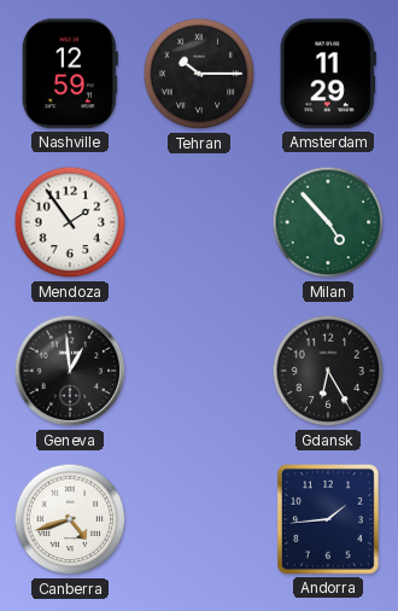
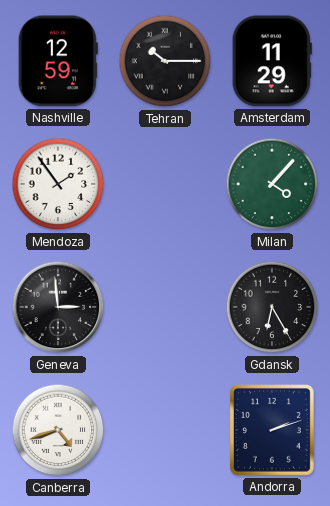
Milan: 4:53 -> 4:07 (272, 184)
Geneva: 12:59 -> 2:59 (58, 307)
Andorra: 1:44 -> 2:12 (273, 431)
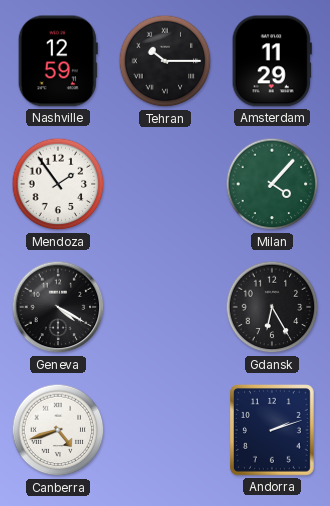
Geneva: 2:59 -> 4:20 (58, 307)
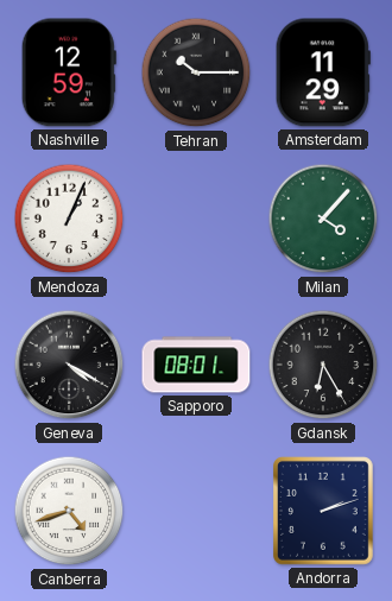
Mendoza: 1:54 -> 1:04 (69, 219)
Sapporo: none -> 08:01 (196, 365)
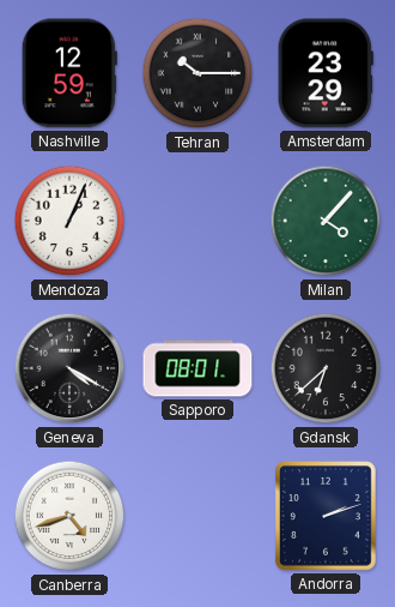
Amsterdam: 11:29 -> 23:29 (326, 73)
Gdansk: 6:25 -> 6:38 (326, 368)
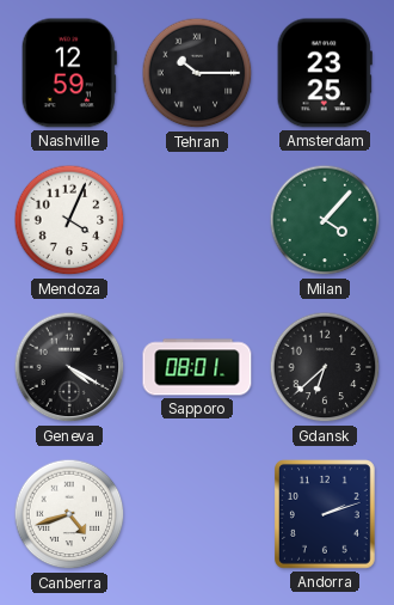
Amsterdam: 23:29 -> 23:25 (325, 73)
Mendoza: 1:04 -> 4:04 (69, 220)
